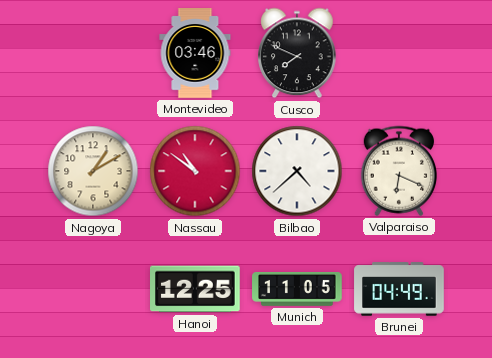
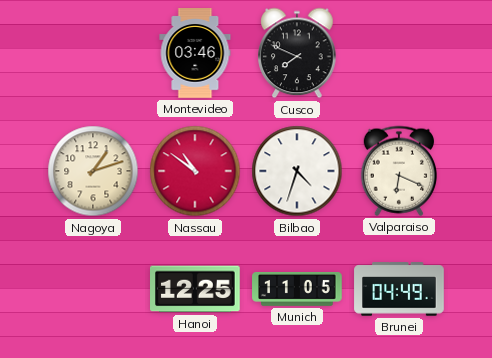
Nagoya: 1:10 -> 1:12 (93, 171)
Bilbao: 4:38 -> 4:33 (297, 171)
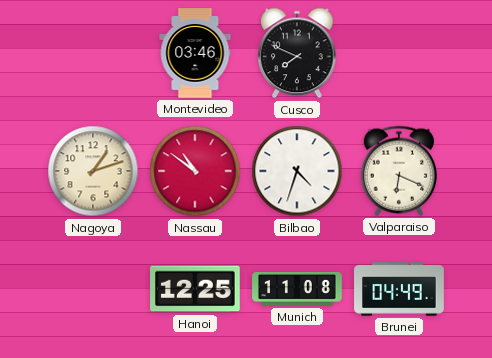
Munich: 11:05 -> 11:08 (297, 289)
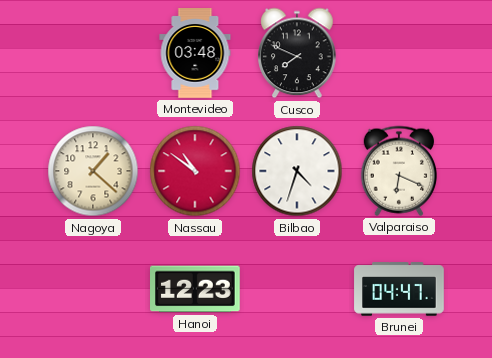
Montevideo: 03:46 -> 03:48 (195, 53)
Nagoya: 1:12 -> 1:22 (93, 171)
Hanoi: 12:25 -> 12:23 (196, 289)
Munich: 11:08 -> none (297, 289)
Brunei: 04:49 -> 04:47 (399, 289)
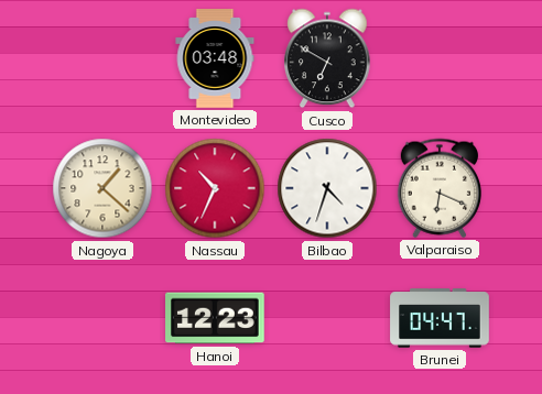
Cusco: 7:49 -> 6:50 (327, 58)
Nassau: 10:51 -> 10:34 (215, 188)
